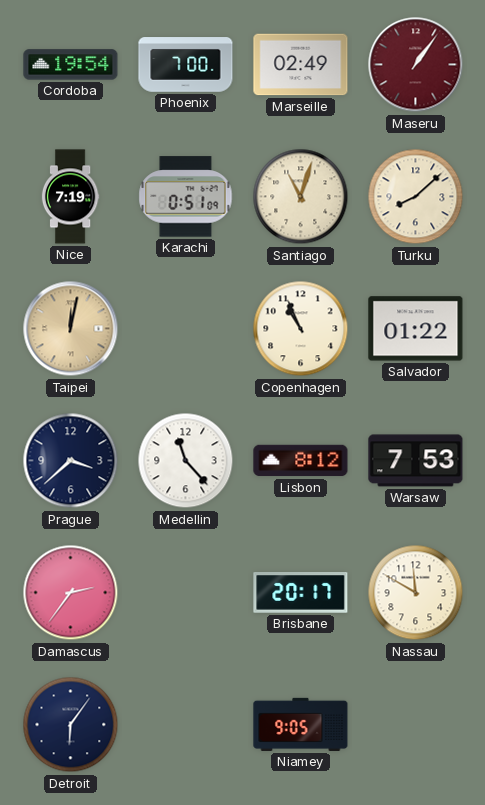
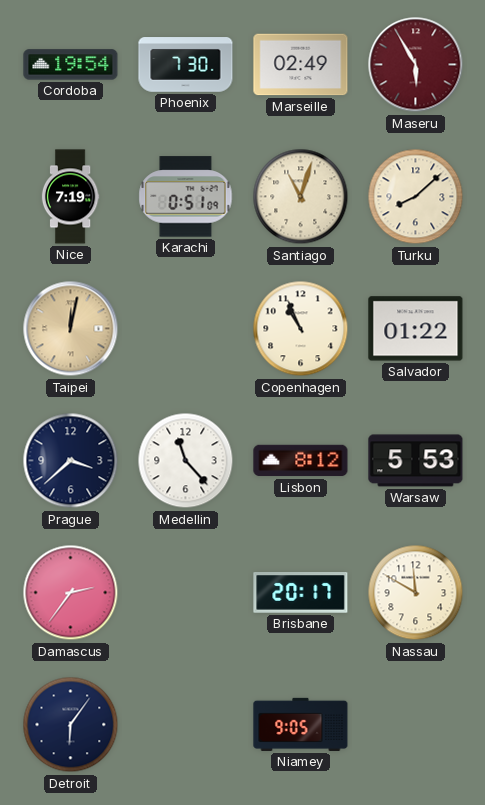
Phoenix: 7:00 -> 7:30 (186, 65)
Maseru: 1:06 -> 5:55 (416, 65)
Warsaw: 7:53 -> 5:53 (416, 461)
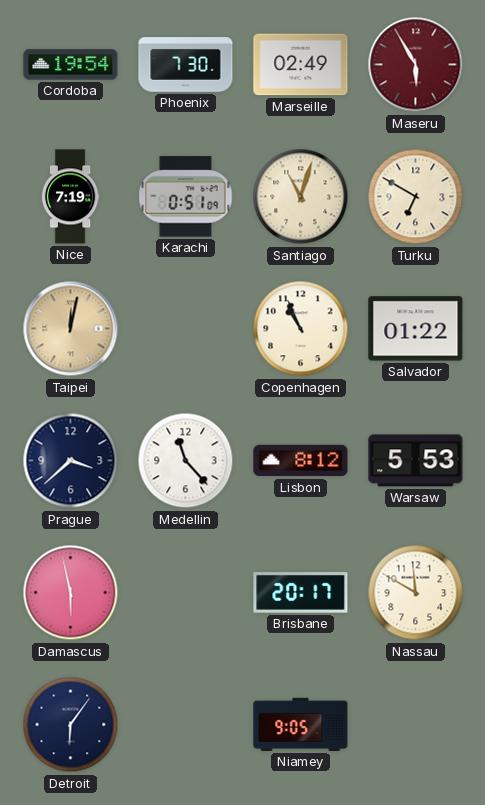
Turku: 8:08 -> 6:50 (416, 197)
Damascus: 2:36 -> 5:58 (71, 593)
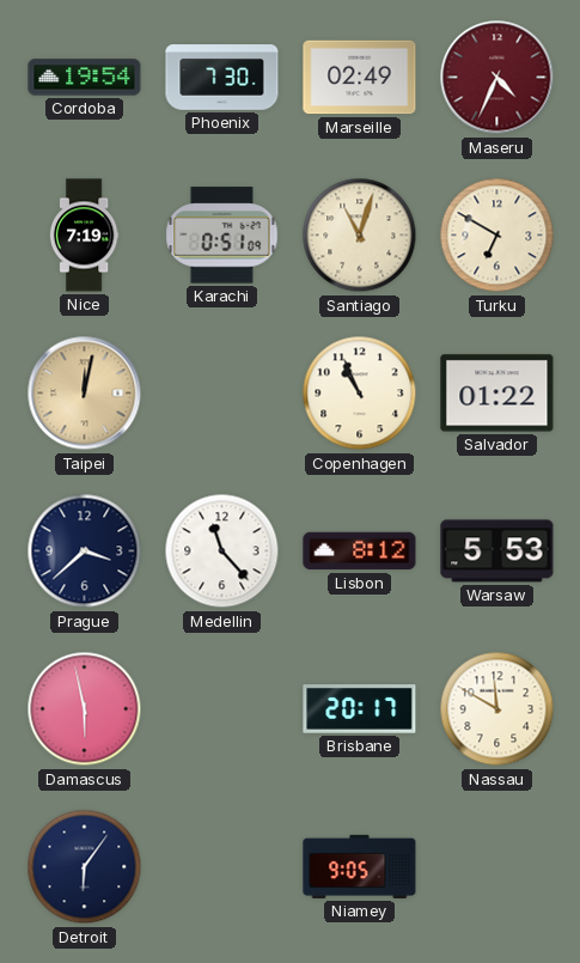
Maseru: 5:55 -> 4:34 (497, 78)
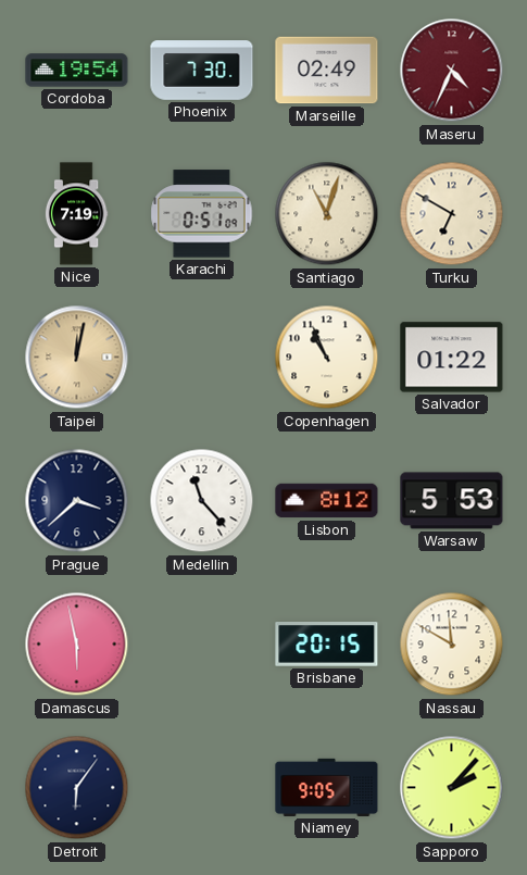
Brisbane: 20:17 -> 20:15 (327, 645)
Sapporo: none -> 2:07 (452, 788)
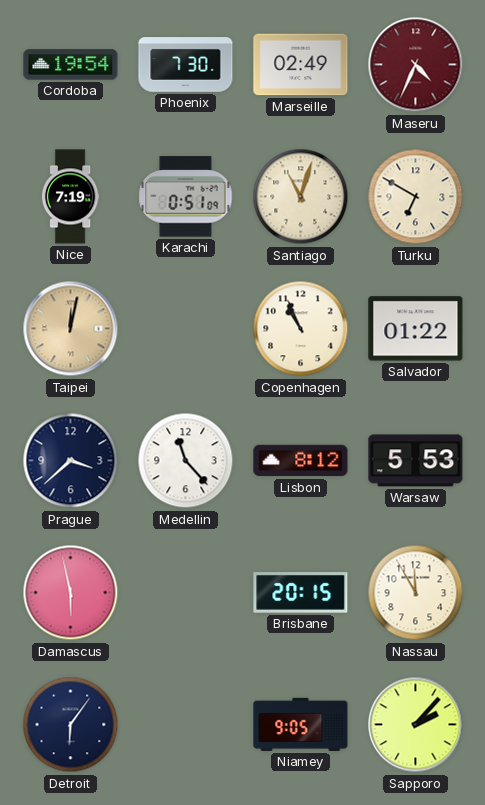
Nassau: 11:50 -> 11:55 (416, 593)
